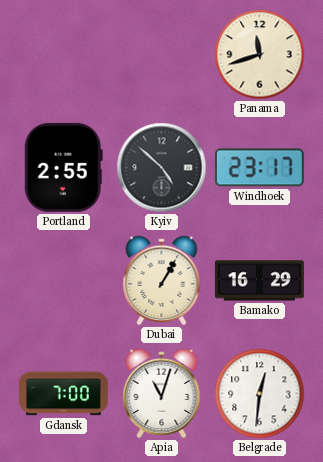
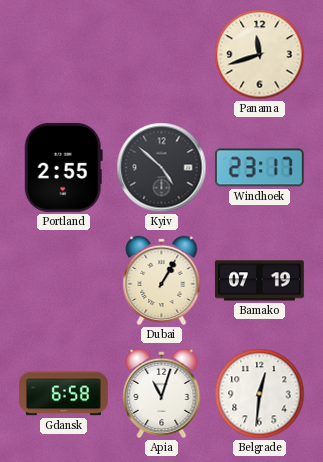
Bamako: 16:29 -> 07:19 (259, 281)
Gdansk: 7:00 -> 6:58 (64, 394)
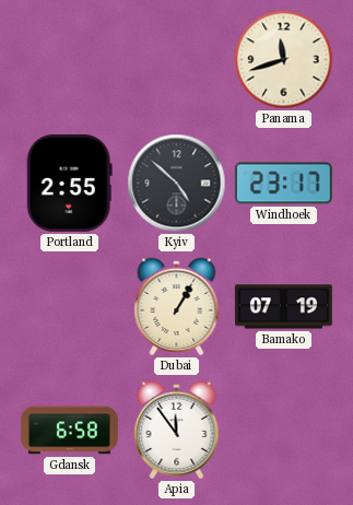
Apia: 11:03 -> 11:54 (177, 431)
Belgrade: 12:31 -> none (260, 394)
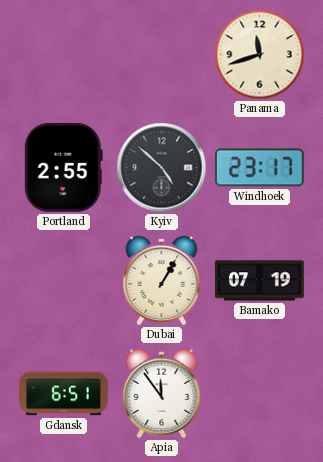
Gdansk: 6:58 -> 6:51 (64, 394)
